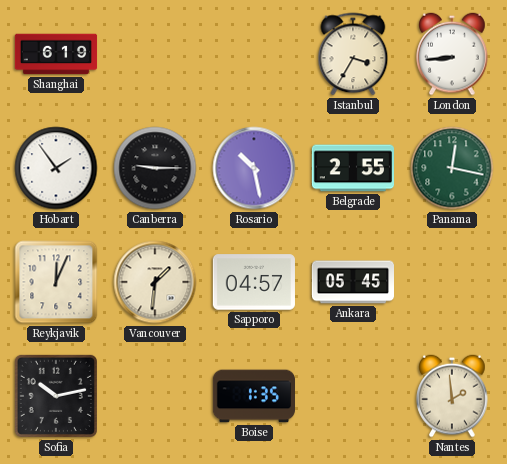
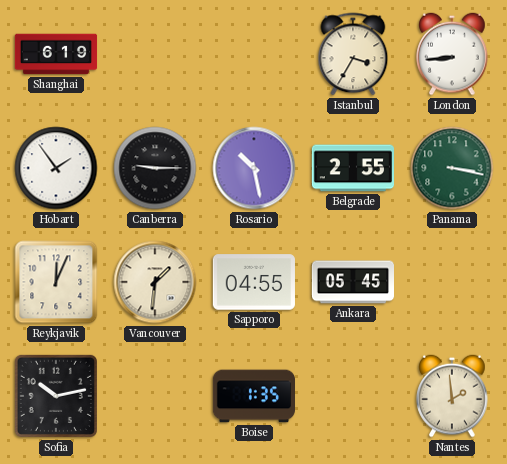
Panama: 12:17 -> 3:17 (452, 168)
Sapporo: 04:57 -> 04:55 (253, 282)
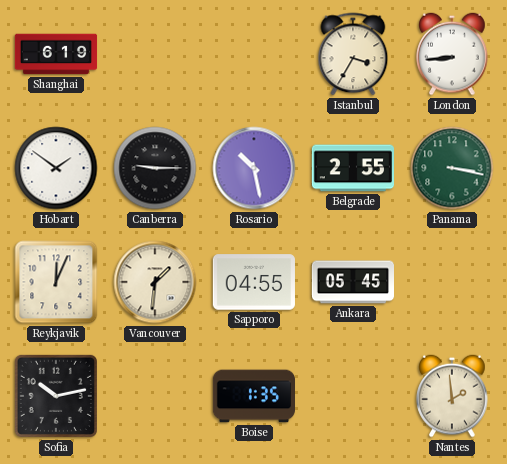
Hobart: 1:54 -> 1:51 (56, 168)
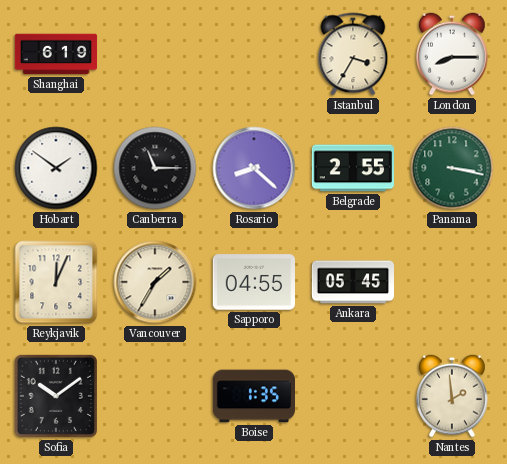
London: 8:44 -> 8:15 (452, 54)
Canberra: 9:15 -> 11:15 (155, 168)
Rosario: 10:28 -> 8:22 (254, 168)
Vancouver: 1:31 -> 1:35 (155, 282)
Sofia: 10:13 -> 10:09 (56, 396)
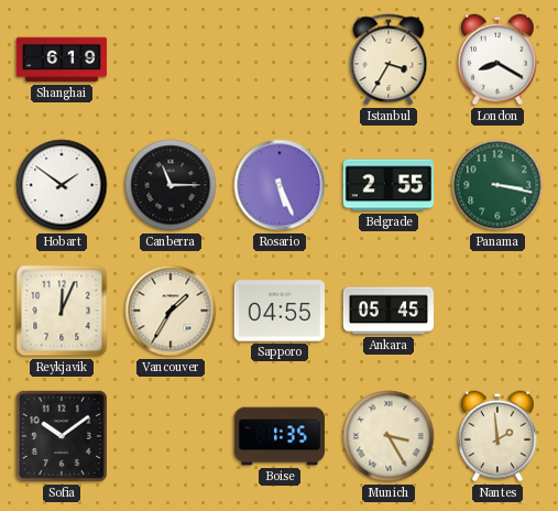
London: 8:15 -> 8:20 (497, 59)
Rosario: 8:22 -> 5:26 (280, 185)
Munich: none -> 3:25 (389, 436)
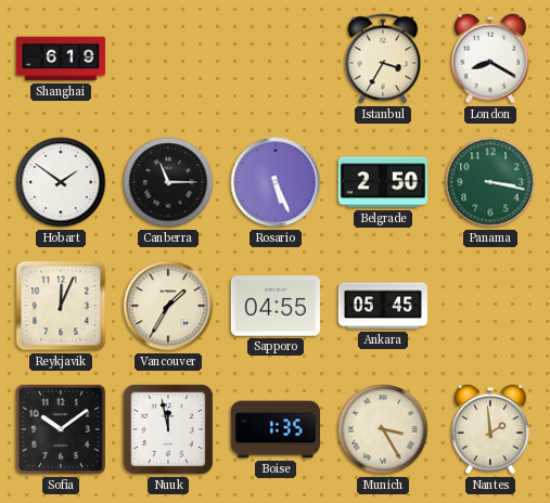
Belgrade: 2:55 -> 2:50 (382, 182)
Nuuk: none -> 11:58 (168, 429)
